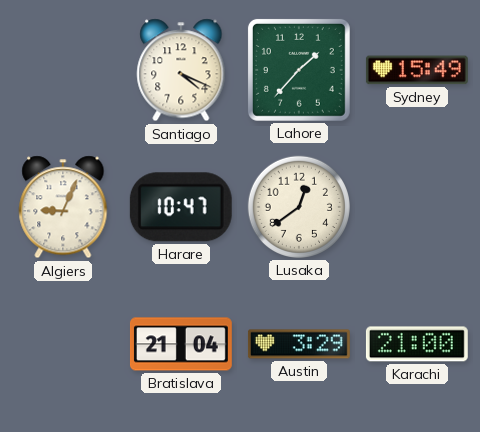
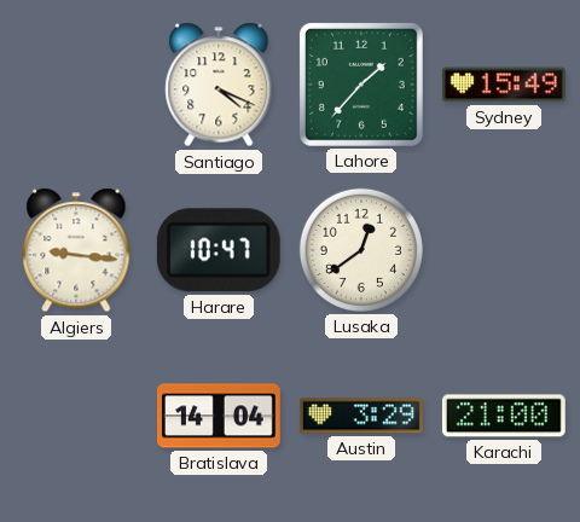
Algiers: 9:04 -> 9:16 (76, 250)
Bratislava: 21:04 -> 14:04 (219, 416)
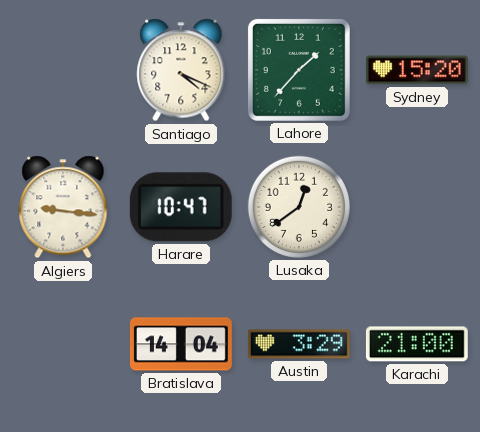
Sydney: 15:49 -> 15:20 (417, 70)
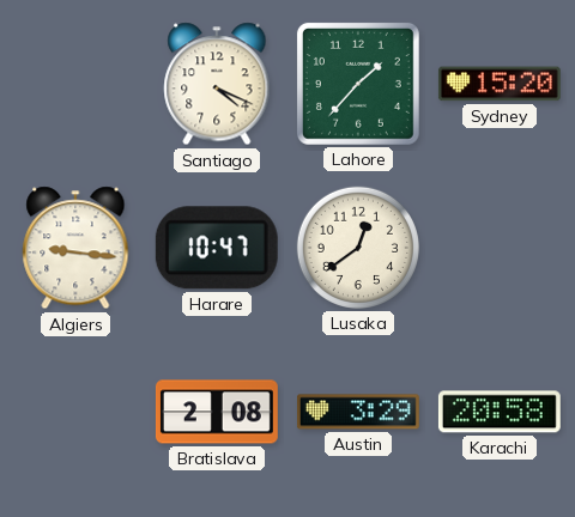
Bratislava: 14:04 -> 2:08 (217, 412)
Karachi: 21:00 -> 20:58 (500, 412)
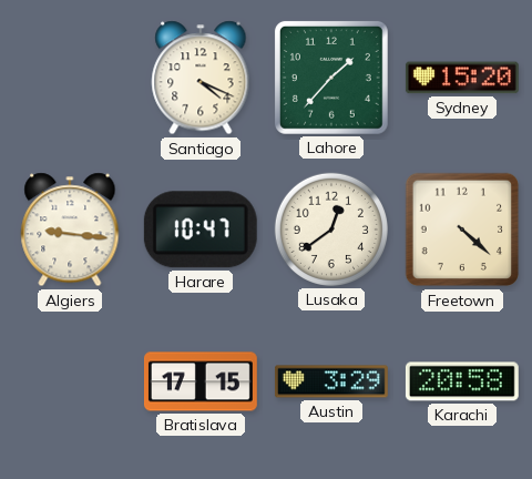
Freetown: none -> 4:22 (462, 230)
Bratislava: 2:08 -> 17:15 (201, 381)
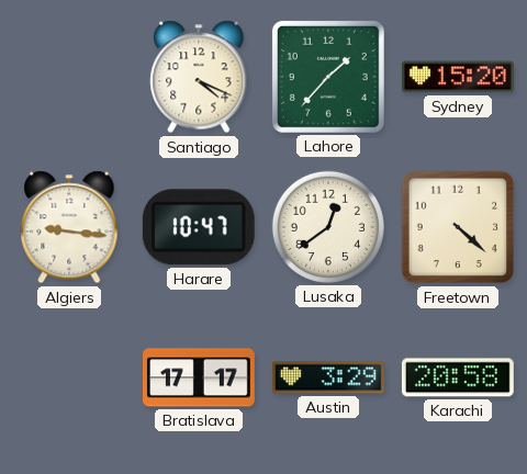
Bratislava: 17:15 -> 17:17 (199, 377)
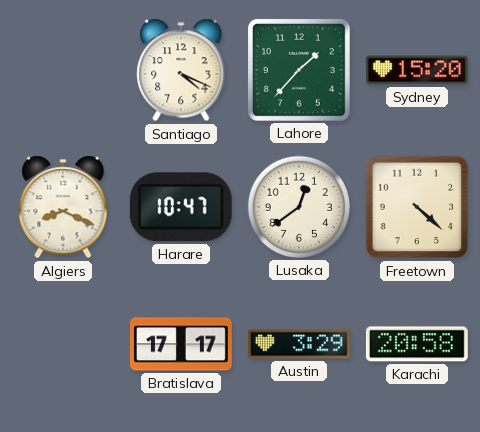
Algiers: 9:16 -> 8:19 (63, 207)
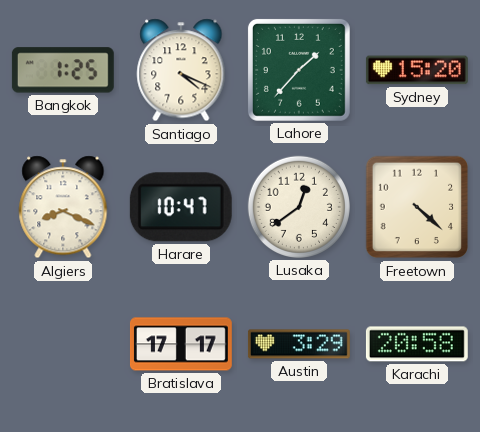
Bangkok: none -> 1:25 (63, 70)
